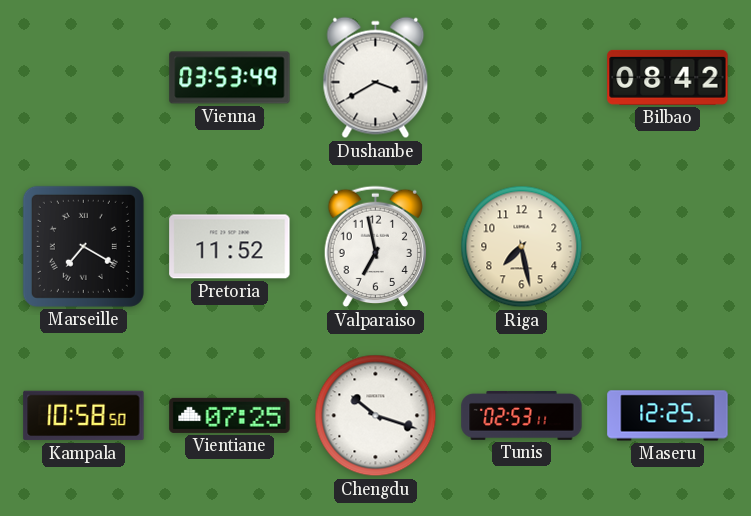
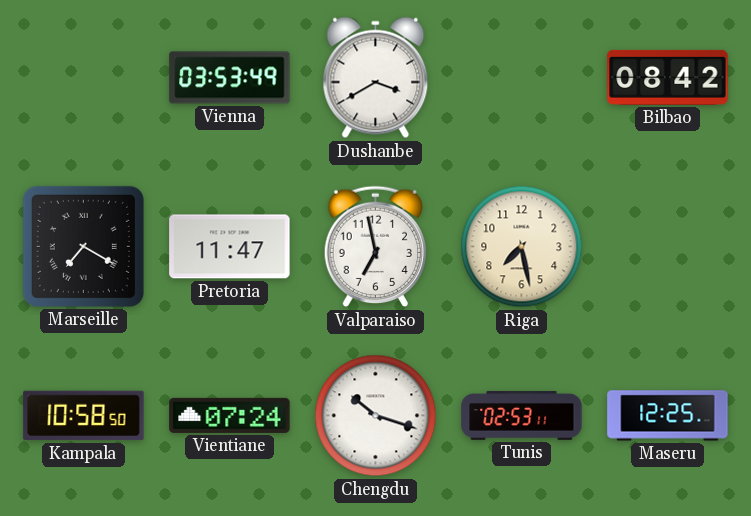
Pretoria: 11:52 -> 11:47 (230, 247)
Vientiane: 07:25 -> 07:24 (230, 415)
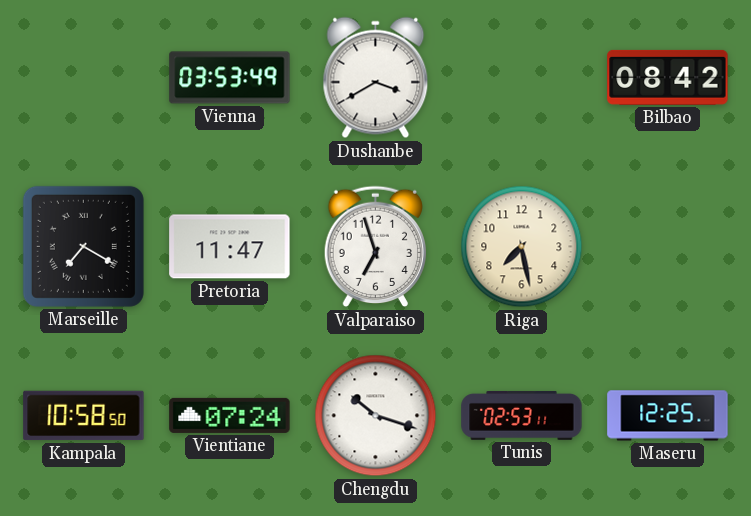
Valparaiso: 6:58 -> 6:57 (375, 247)
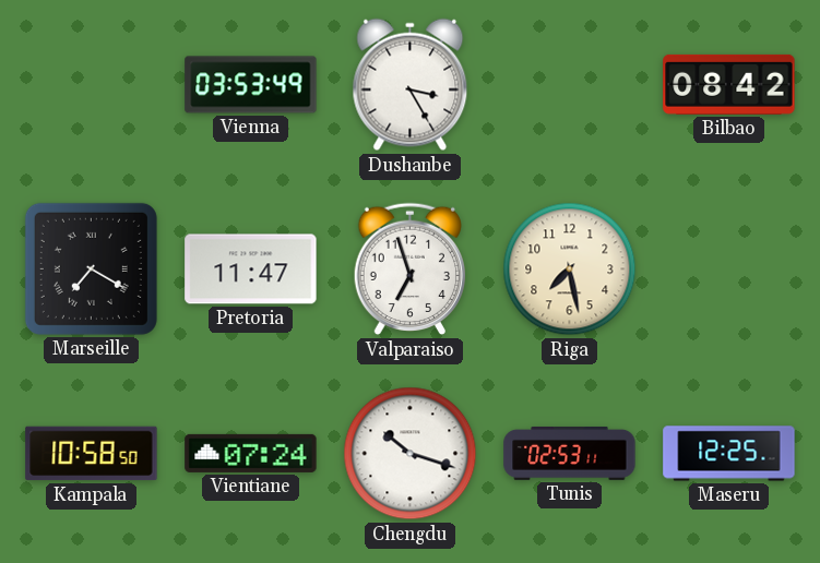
Dushanbe: 3:40 -> 3:25 (411, 85)
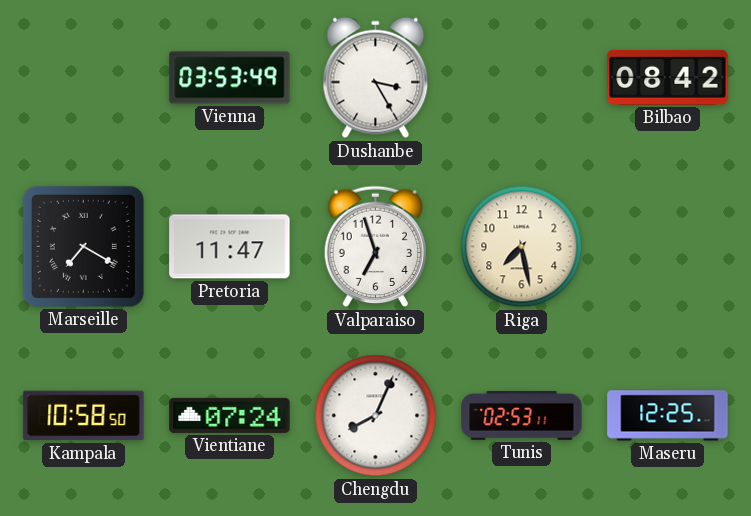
Chengdu: 10:18 -> 8:04 (376, 416)
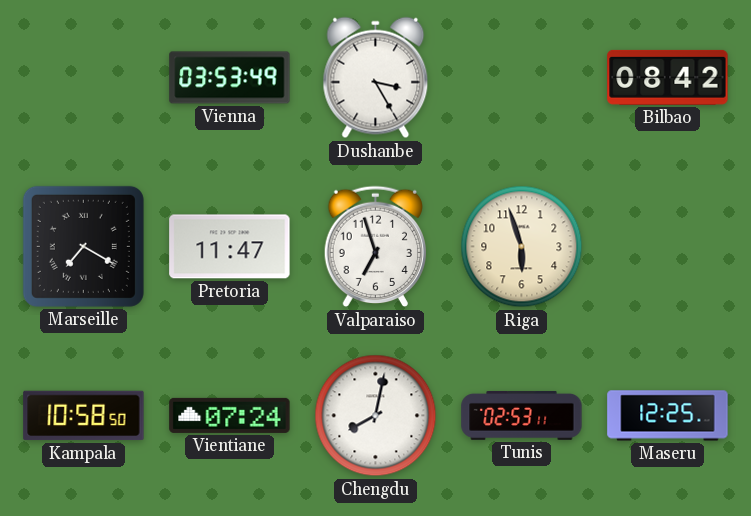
Riga: 7:28 -> 5:57 (522, 247)
Chengdu: 8:04 -> 8:02 (376, 416)
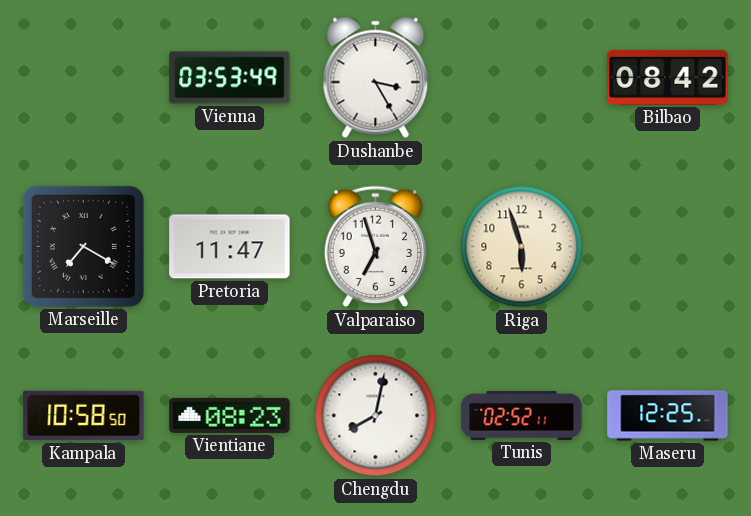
Vientiane: 07:24 -> 08:23 (230, 415)
Tunis: 02:53 -> 02:52 (522, 415)
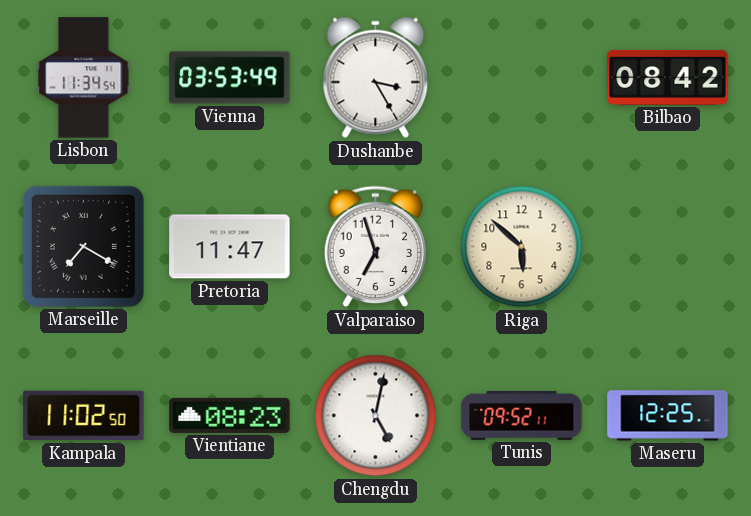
Lisbon: none -> 11:34 (84, 78)
Riga: 5:57 -> 5:52 (522, 247)
Kampala: 10:58 -> 11:02 (84, 416)
Chengdu: 8:02 -> 5:02 (376, 416)
Tunis: 02:52 -> 09:52 (522, 415)
